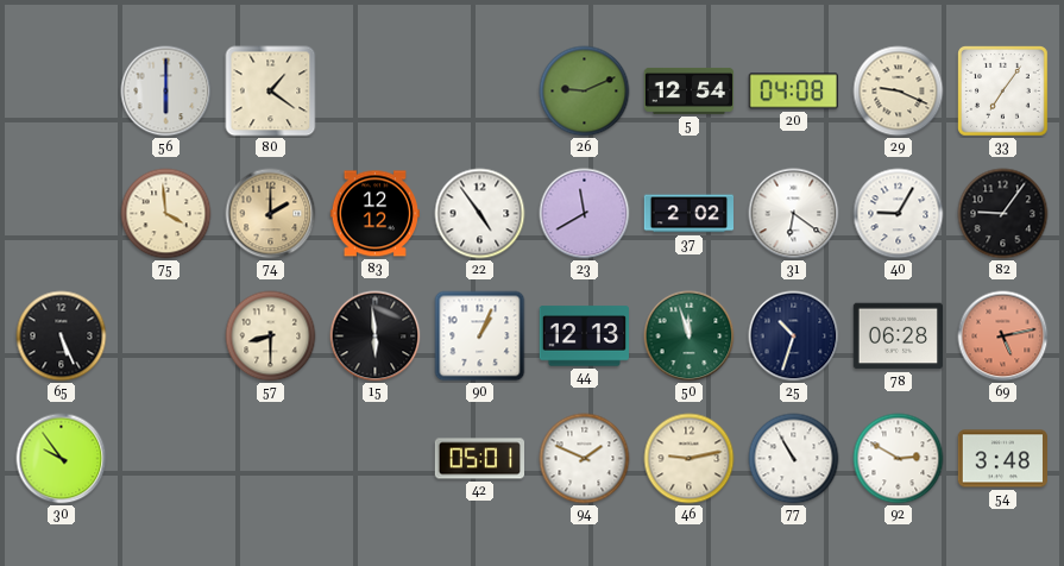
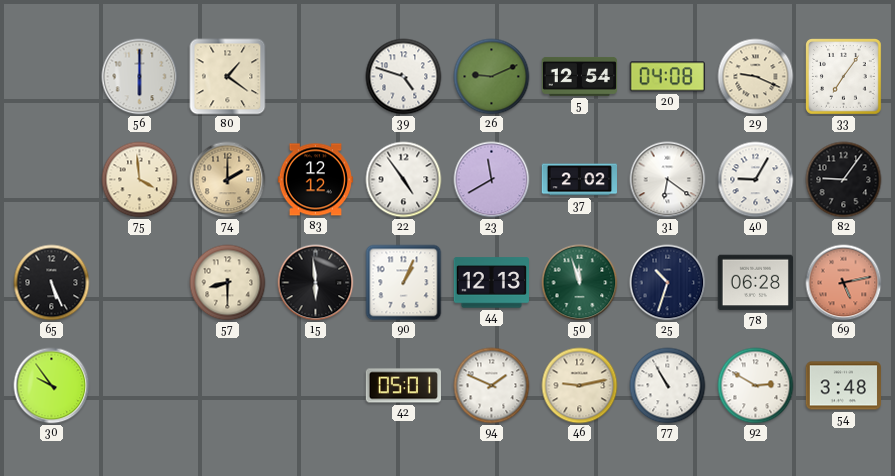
39: none -> 4:48 (404, 77)
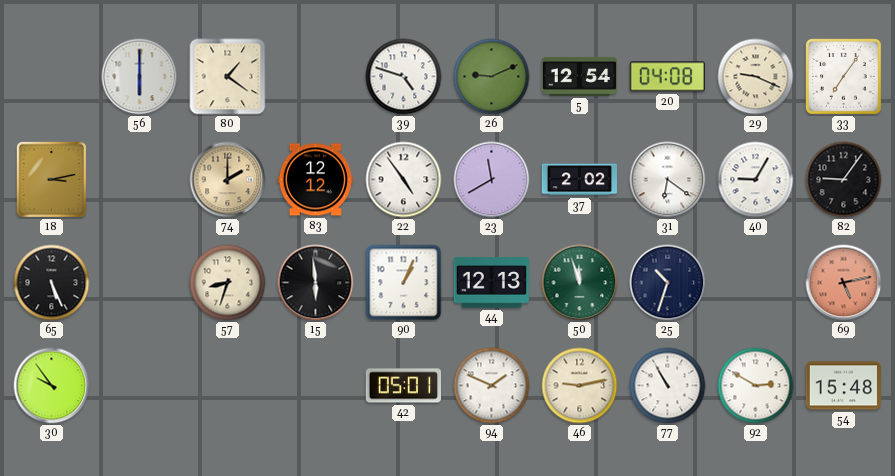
18: none -> 3:13 (51, 179)
75: 3:59 -> none (140, 180)
57: 8:30 -> 8:33 (228, 283)
78: 06:28 -> none (755, 283)
54: 3:48 -> 15:48 (843, 386)
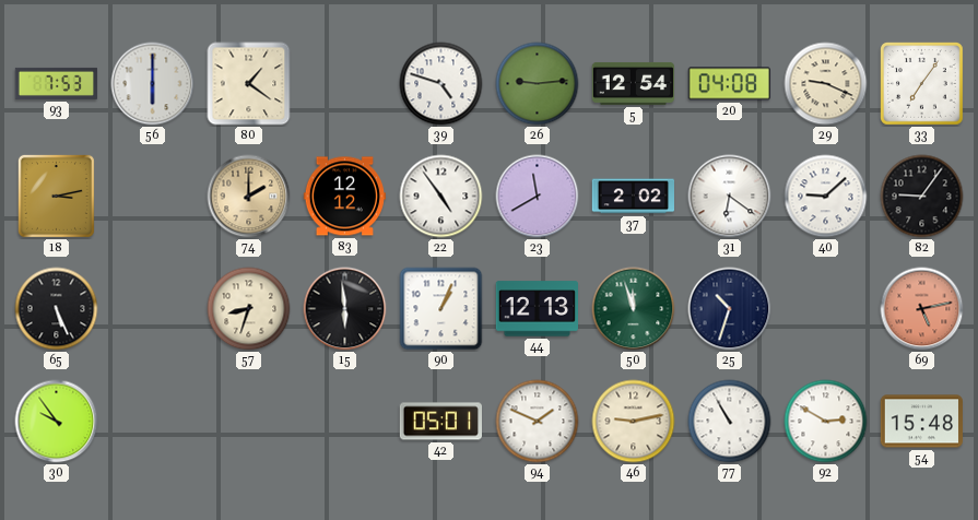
93: none -> 7:53 (57, 83)
26: 9:11 -> 9:14 (538, 84)
40: 9:05 -> 9:08 (826, 197)
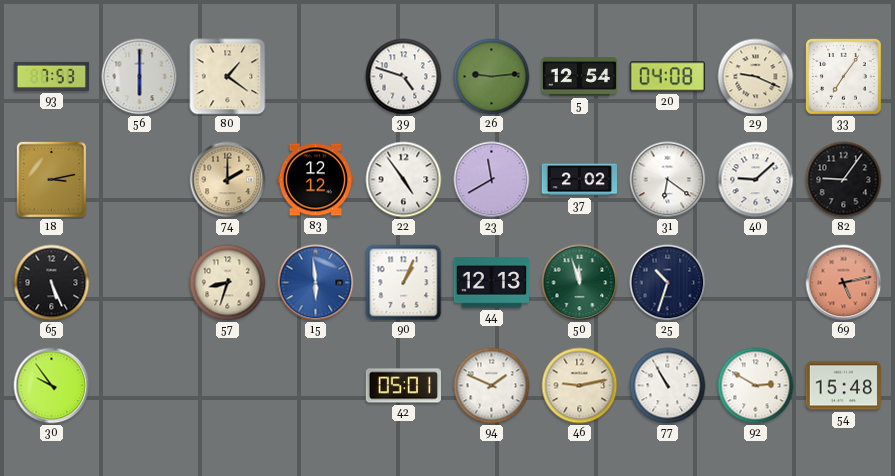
15 dial: black -> blue (316, 283)
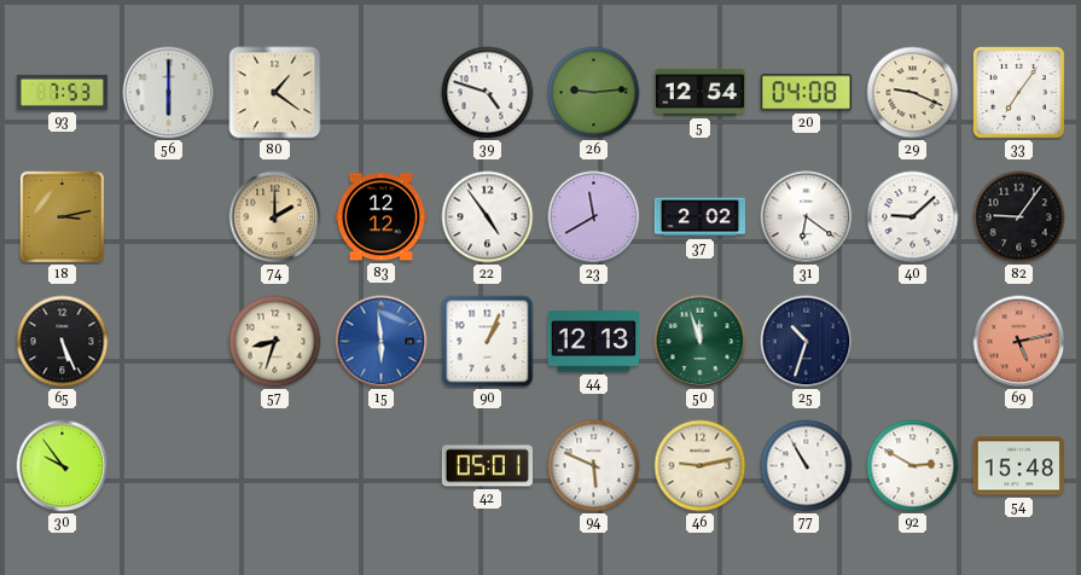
94: 1:49 -> 5:49 (594, 466)
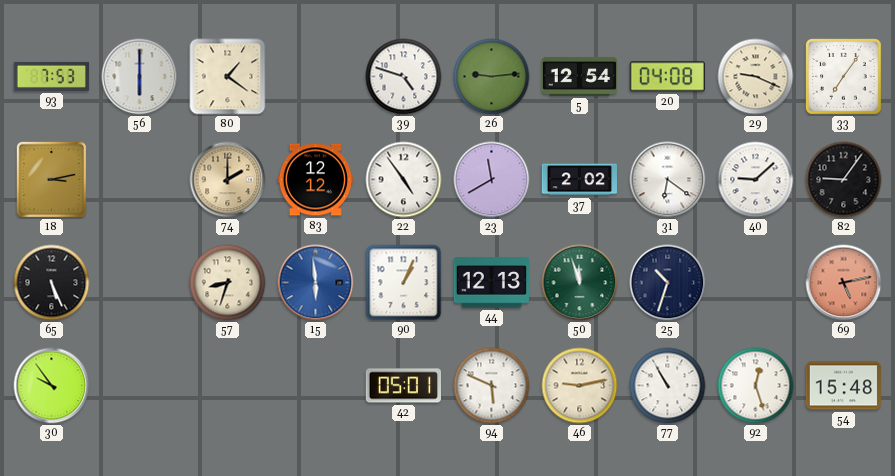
92: 2:50 -> 12:27 (756, 386)
